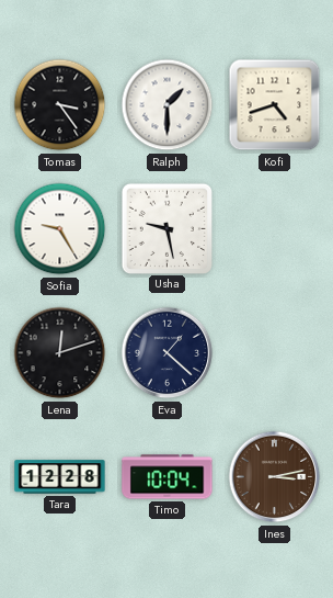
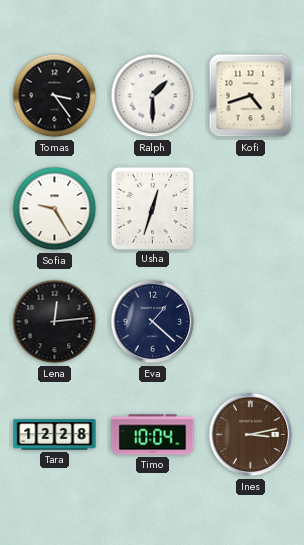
Usha: 9:28 -> 12:33 (152, 208)
Lena: 12:12 -> 12:14 (55, 322)
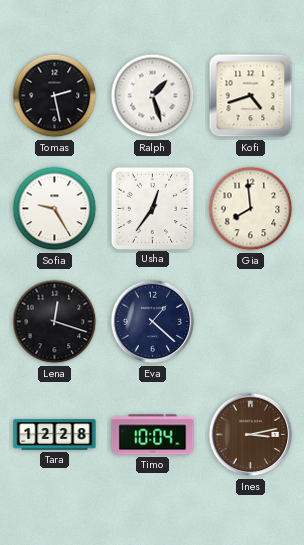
Tomas: 3:24 -> 2:28 (55, 96)
Ralph: 1:30 -> 1:27 (153, 96)
Usha: 12:33 -> 12:36 (152, 208)
Gia: none -> 7:59 (251, 209)
Lena: 12:14 -> 12:18 (55, 322)
